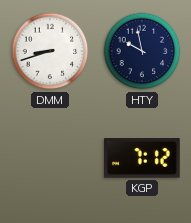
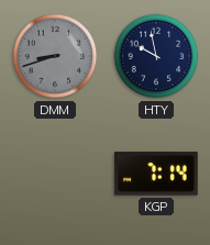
DMM dial: white -> grey (55, 56)
KGP: 7:12 -> 7:14 (156, 174)
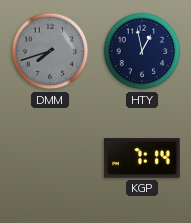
DMM: 8:42 -> 7:42 (50, 51)
HTY: 9:58 -> 12:58 (142, 51)
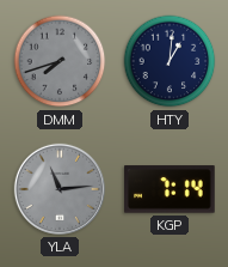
HTY: 12:58 -> 1:01 (170, 61)
YLA: none -> 11:14 (60, 189)
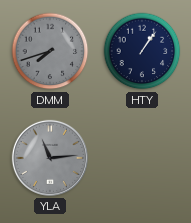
HTY: 1:01 -> 1:06 (142, 51)
KGP: 7:14 -> none (170, 189)
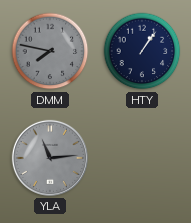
DMM: 7:42 -> 7:47 (50, 51)
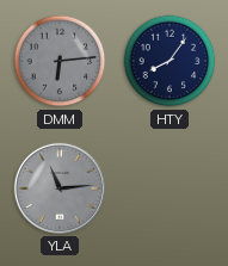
DMM: 7:47 -> 6:14 (60, 61)
HTY: 1:06 -> 8:06 (170, 61)
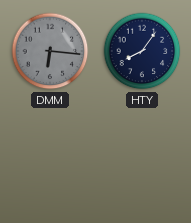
DMM: 6:14 -> 6:16 (50, 51)
YLA: 11:14 -> none (60, 188)
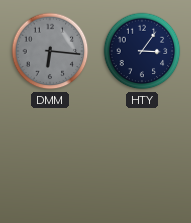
HTY: 8:06 -> 3:06 (142, 51)
